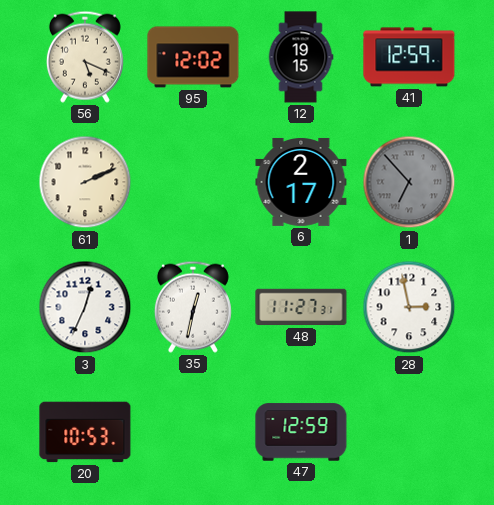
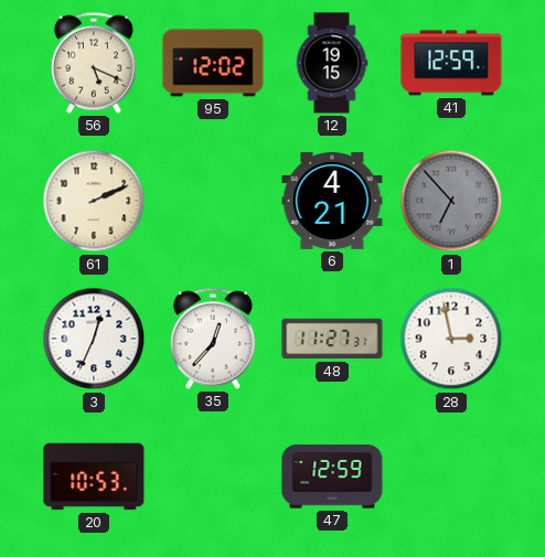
6: 2:17 -> 4:21 (332, 201)
35: 12:32 -> 12:37 (213, 339)
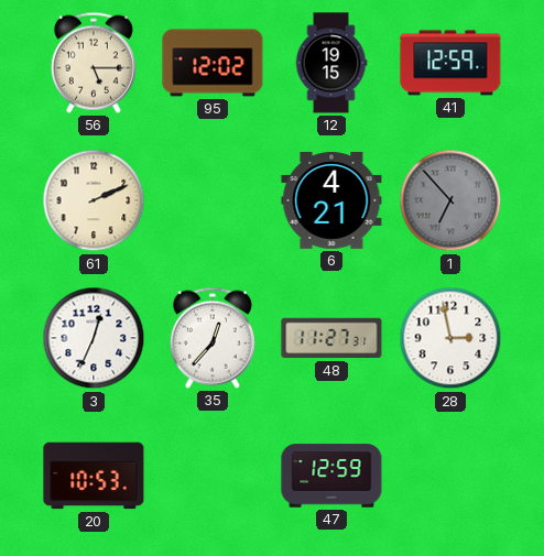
56: 5:19 -> 5:15 (94, 63)
